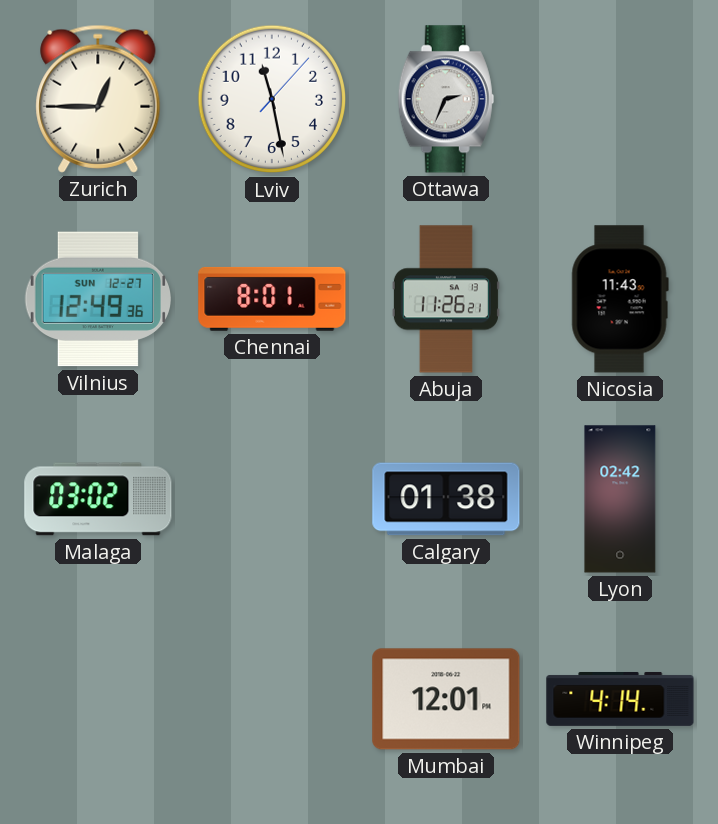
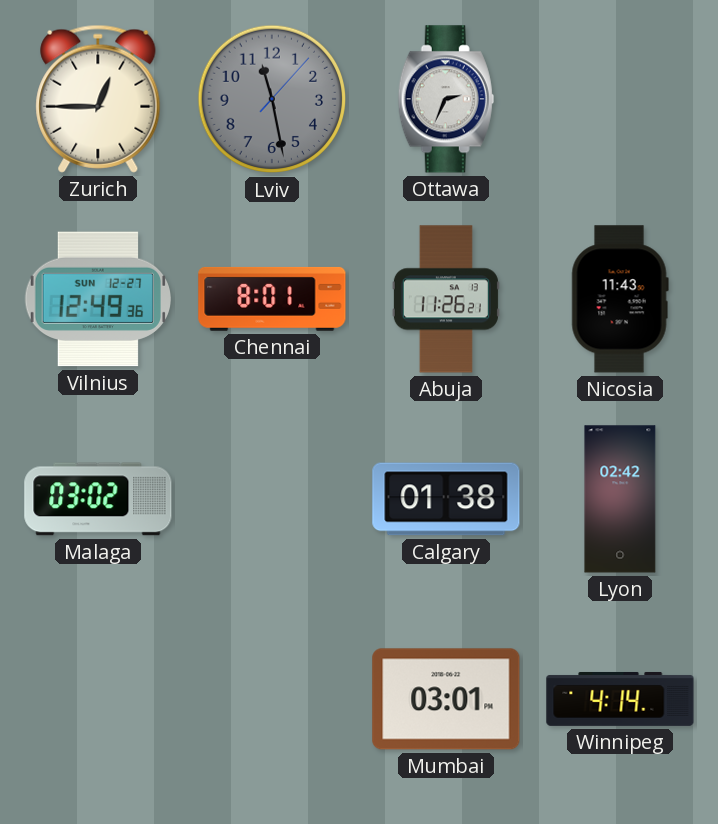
Lviv dial: white -> grey (272, 99)
Mumbai: 12:01 -> 03:01 (446, 699)
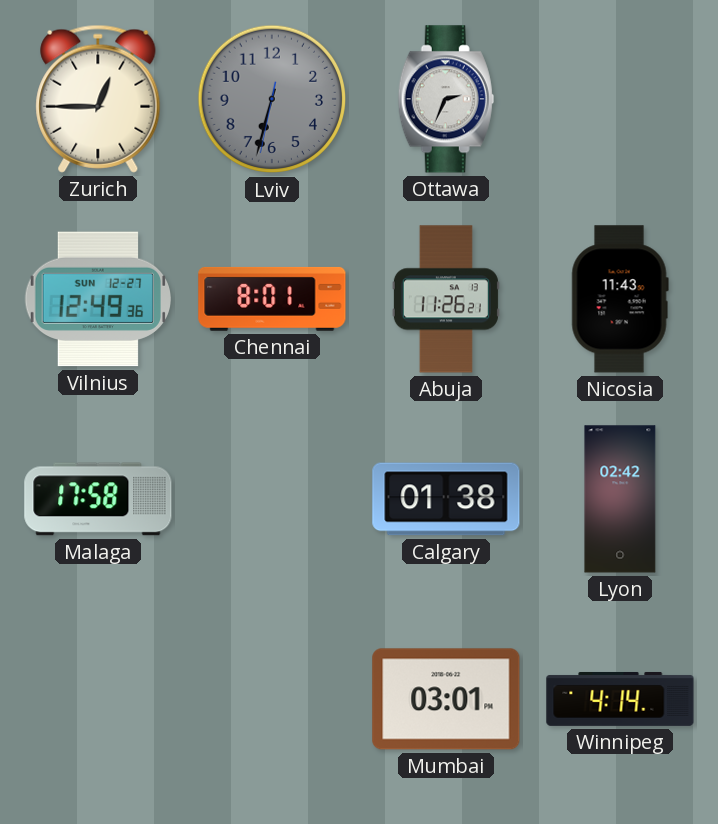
Lviv: 11:28 -> 6:32 (272, 99)
Malaga: 03:02 -> 17:58 (98, 499)
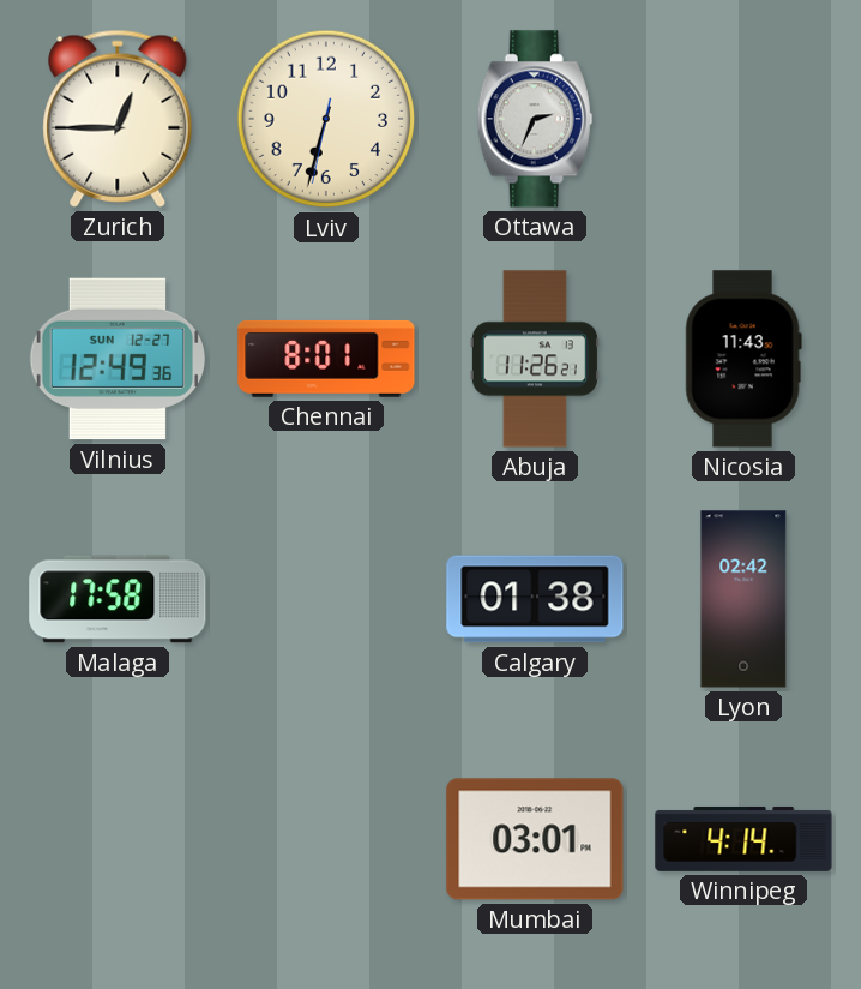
Lviv dial: grey -> cream (326, 119)
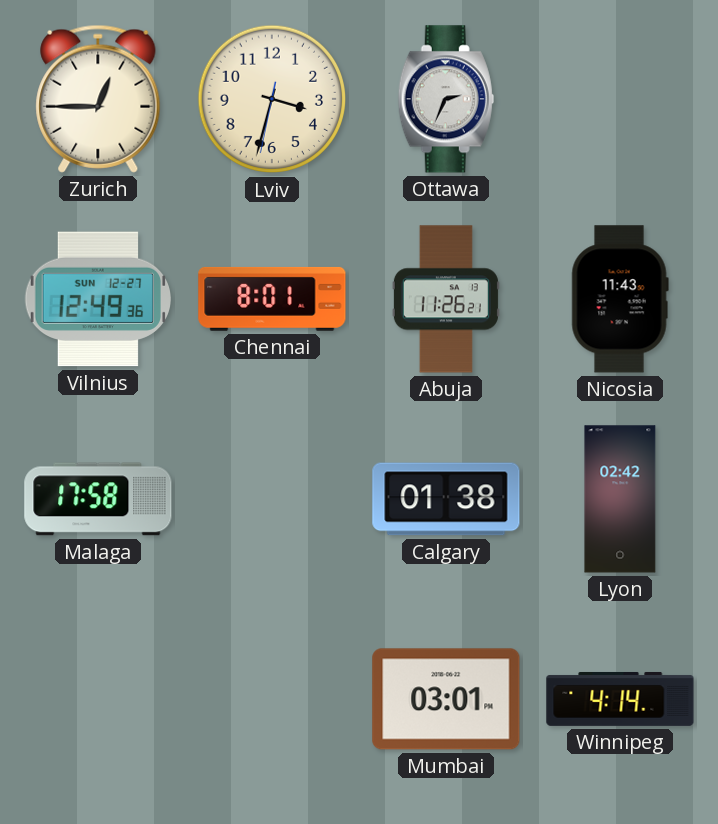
Lviv: 6:32 -> 3:32 (272, 99)
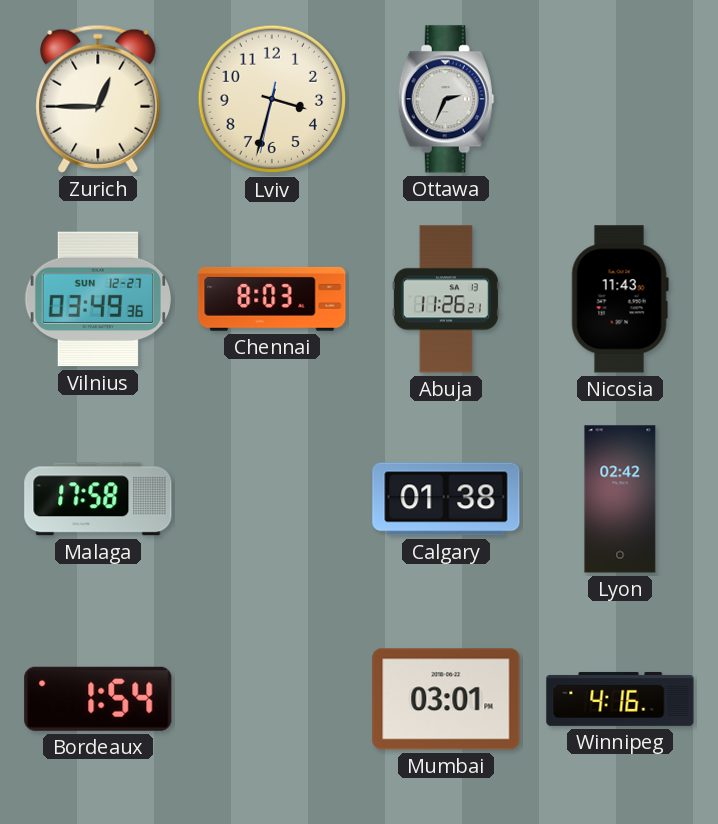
Vilnius: 12:49 -> 03:49 (97, 299)
Chennai: 8:01 -> 8:03 (272, 299)
Bordeaux: none -> 1:54 (98, 699)
Winnipeg: 4:14 -> 4:16 (620, 699)
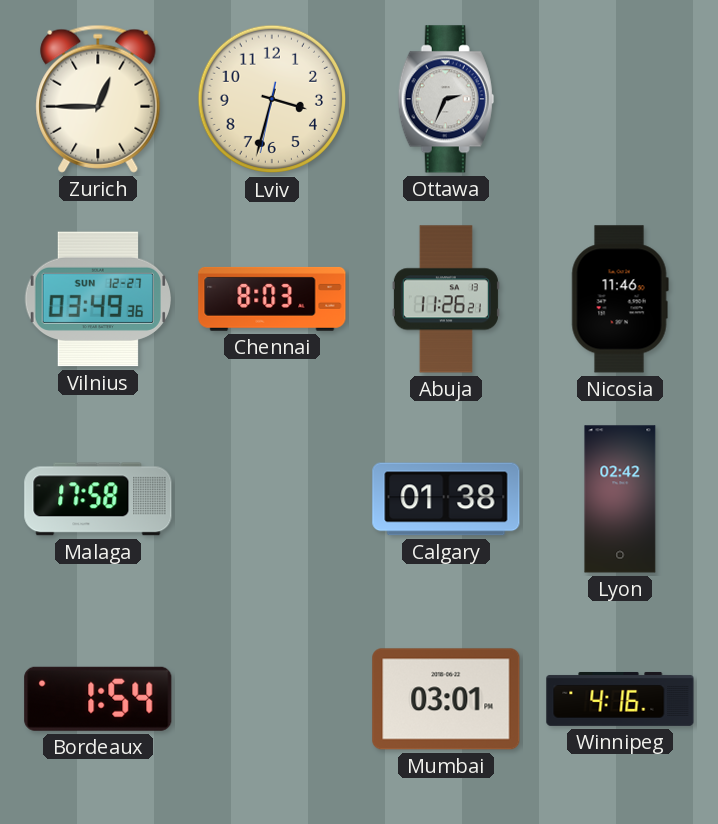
Nicosia: 11:43 -> 11:46 (620, 299)
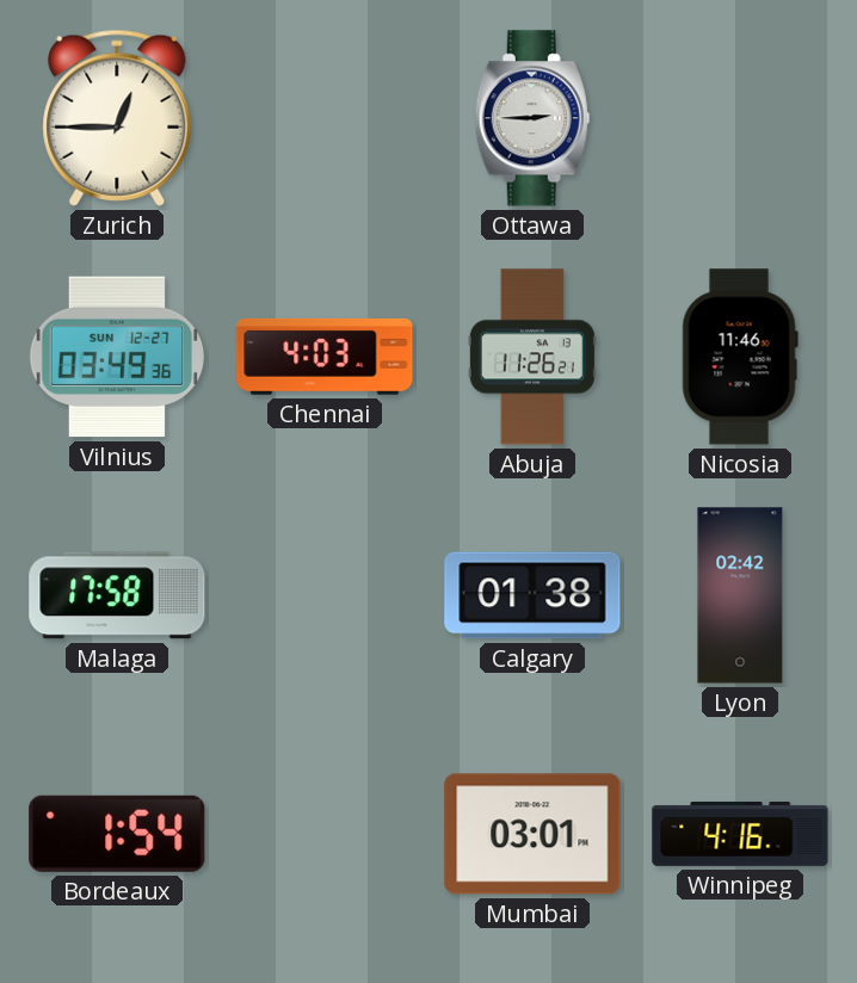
Lviv: 3:32 -> none (272, 99)
Ottawa: 2:34 -> 2:45 (532, 118)
Chennai: 8:03 -> 4:03 (325, 357)
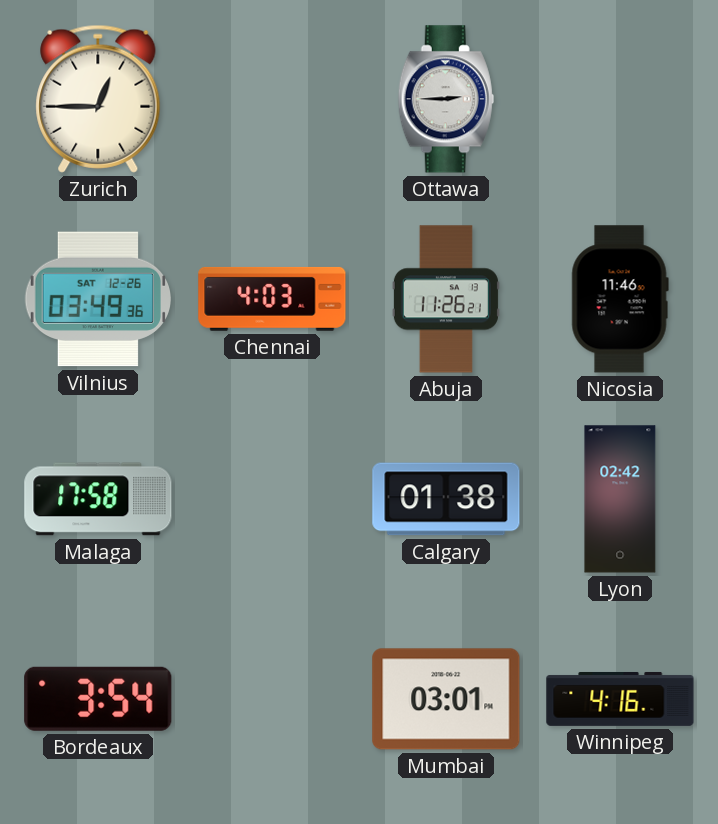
Vilnius date: SUN 12-27 -> SAT 12-26 (97, 299)
Bordeaux: 1:54 -> 3:54 (98, 699)
